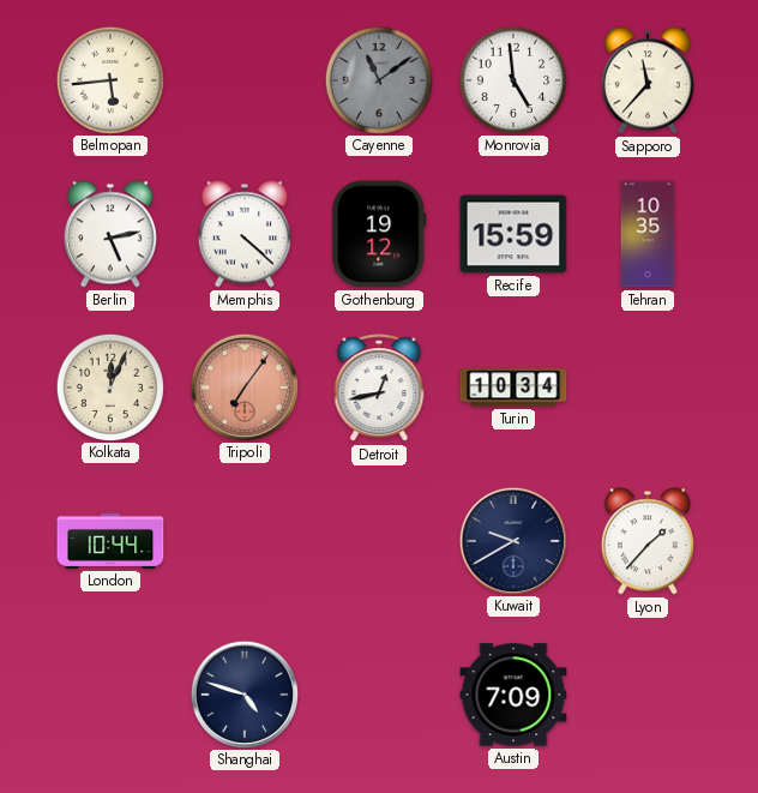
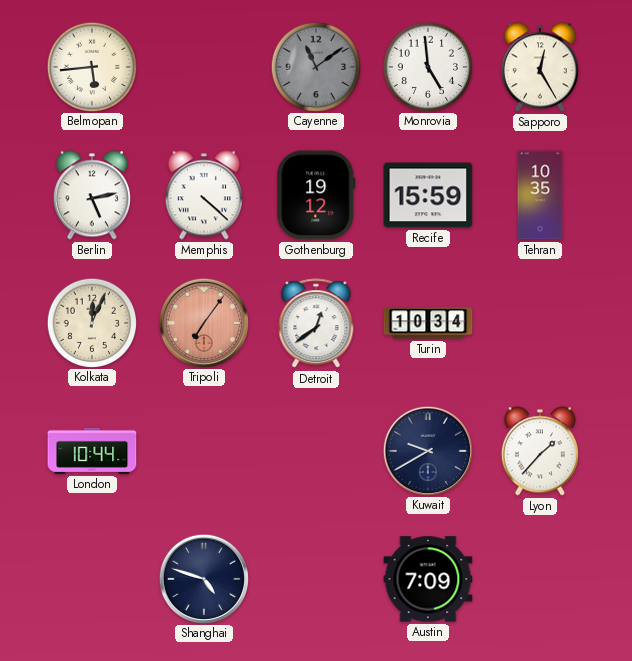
Sapporo: 11:37 -> 12:25 (540, 67)
Detroit: 12:43 -> 12:39 (316, 324)
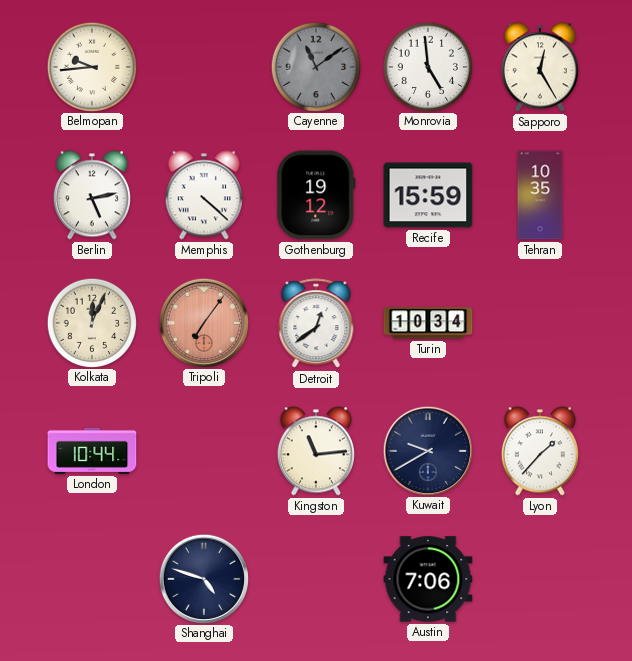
Belmopan: 5:44 -> 9:44 (91, 66)
Kingston: none -> 11:14 (316, 451)
Austin: 7:09 -> 7:06 (428, 579)
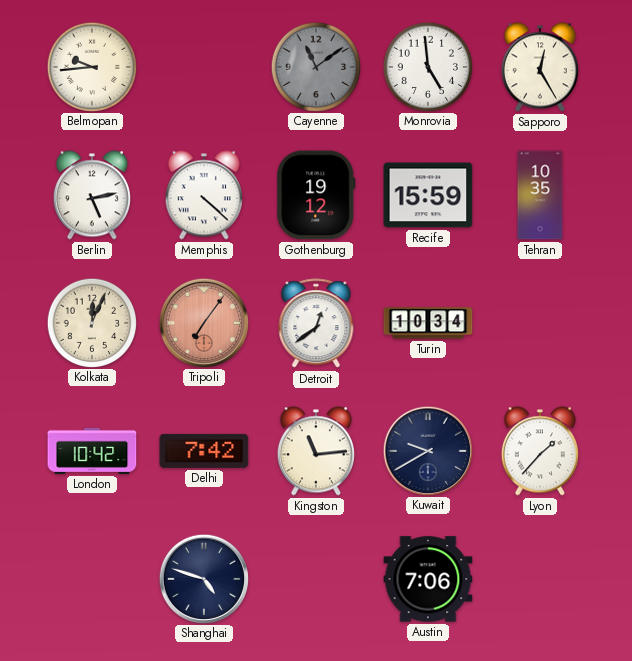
London: 10:44 -> 10:42 (92, 451)
Delhi: none -> 7:42 (204, 451)
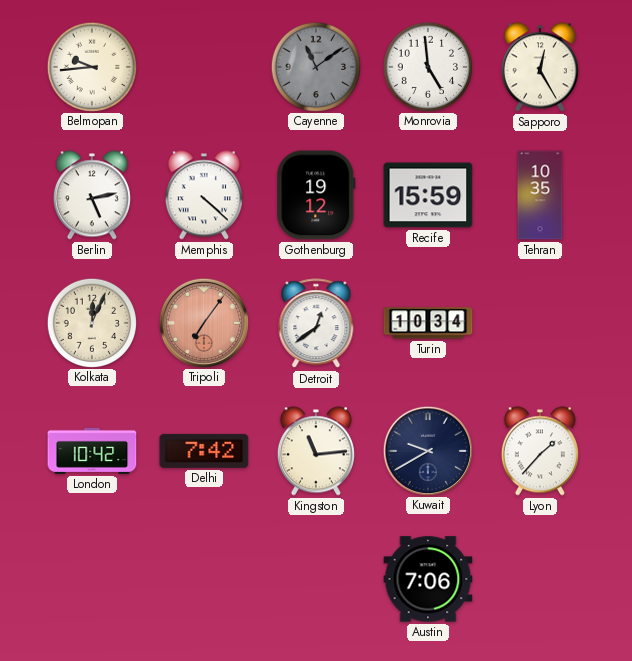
Shanghai: 4:48 -> none (203, 578)
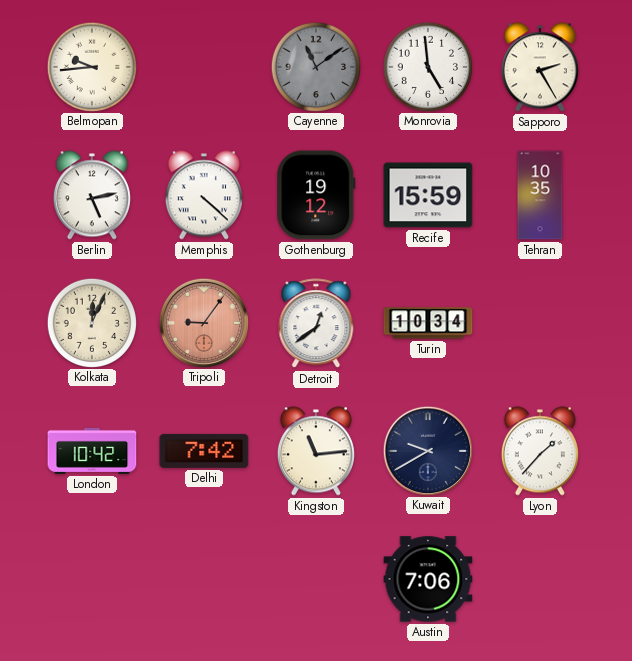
Sapporo: 12:25 -> 2:25 (540, 67)
Tripoli: 7:06 -> 9:06 (203, 322)
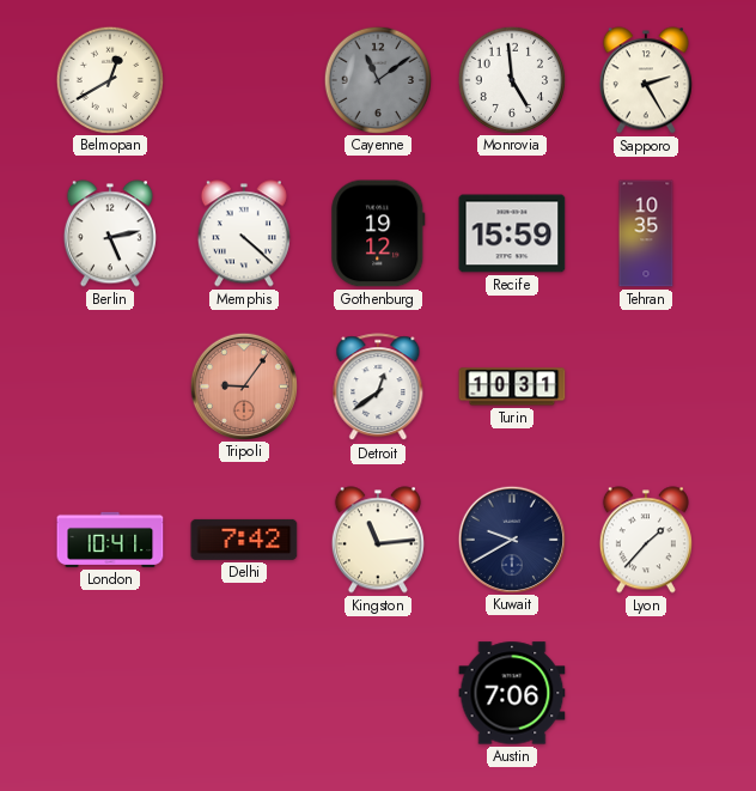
Belmopan: 9:44 -> 12:40 (109, 79)
Kolkata: 12:04 -> none (91, 322)
Turin: 10:34 -> 10:31 (512, 387)
London: 10:42 -> 10:41 (110, 540)
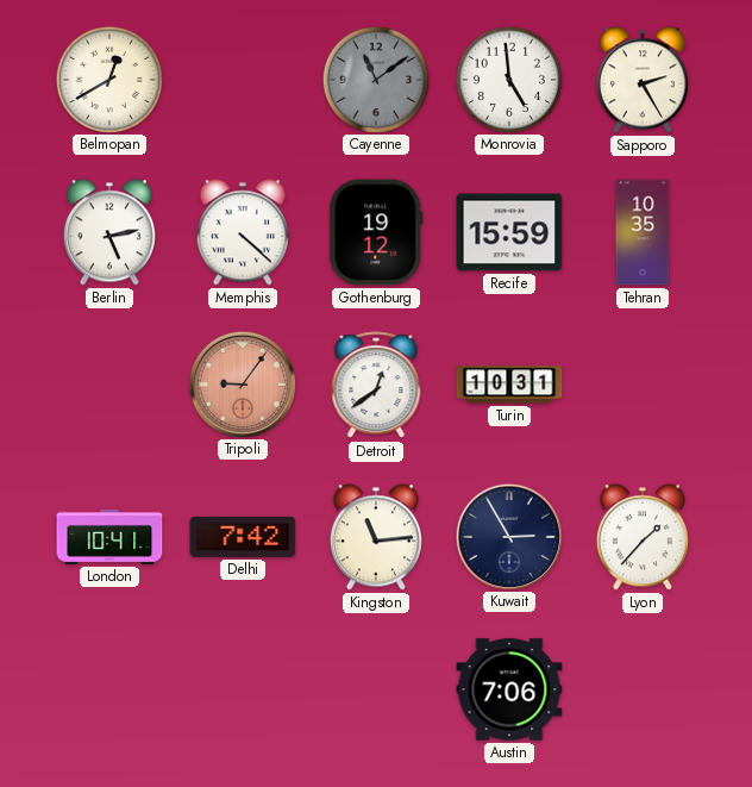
Kuwait: 9:40 -> 2:55 (508, 536)
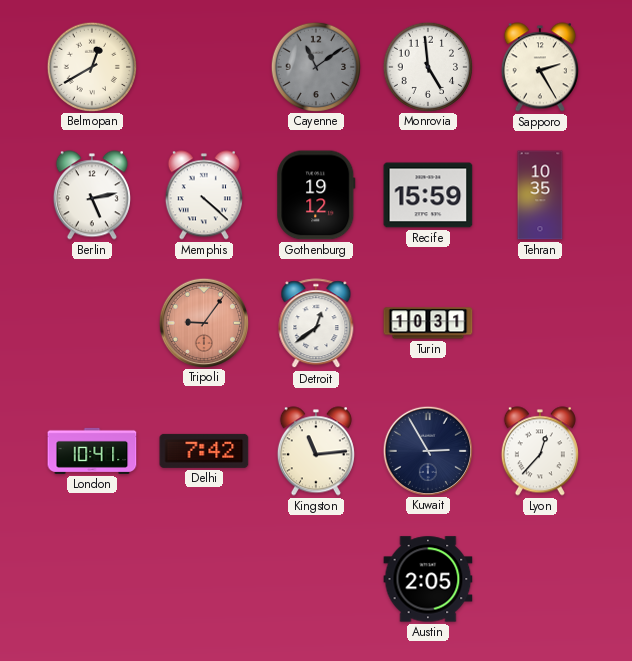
Lyon: 1:37 -> 12:37 (540, 451)
Austin: 7:06 -> 2:05 (428, 579)
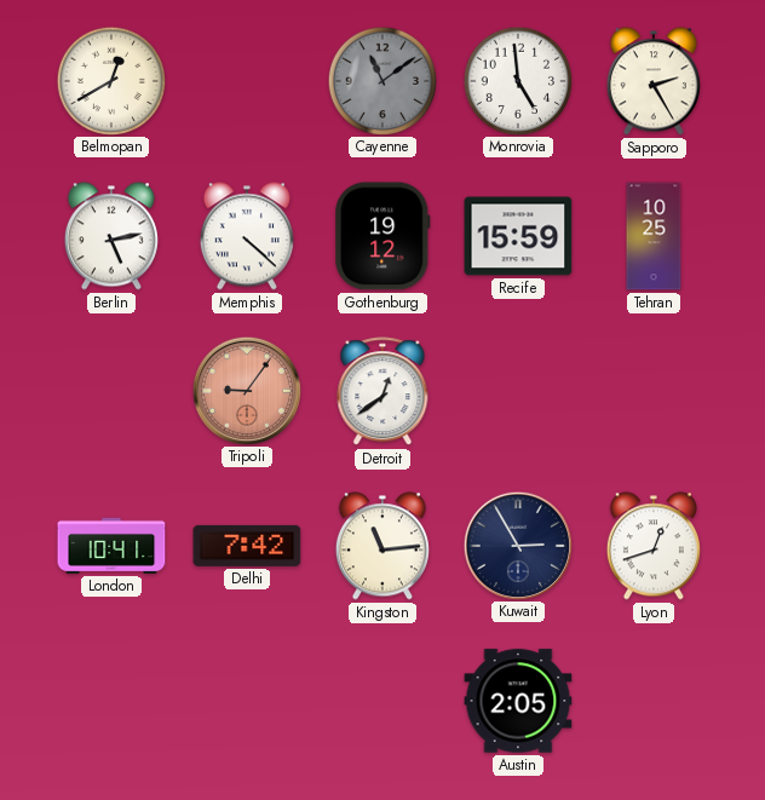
Tehran: 10:35 -> 10:25 (654, 236)
Turin: 10:31 -> none (428, 323)
Lyon: 12:37 -> 12:42 (654, 546)
